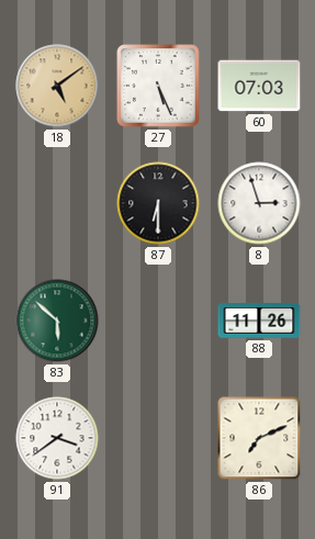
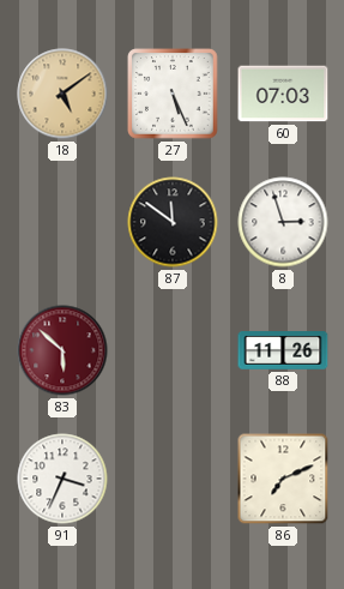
87: 6:30 -> 11:51 (173, 222)
83 dial: green -> burgundy (62, 350)
91: 3:39 -> 3:34 (62, 479)
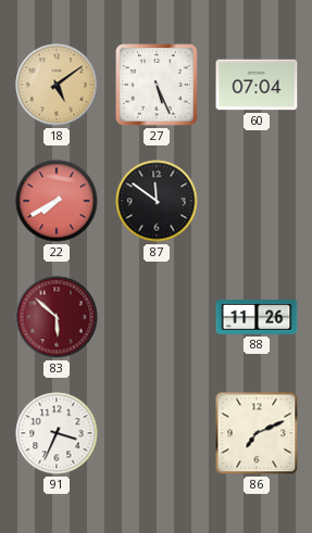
60: 07:03 -> 07:04 (257, 85)
22: none -> 7:40 (57, 201)
8: 2:57 -> none (283, 222)
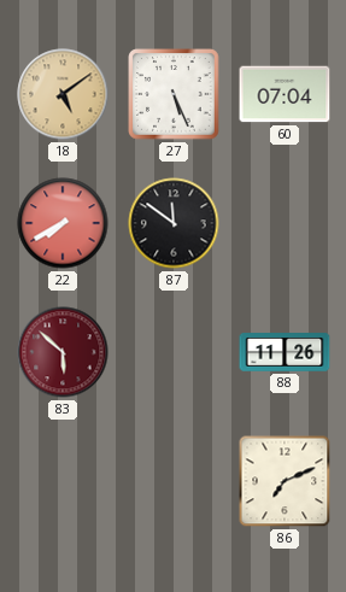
91: 3:34 -> none (57, 433)
